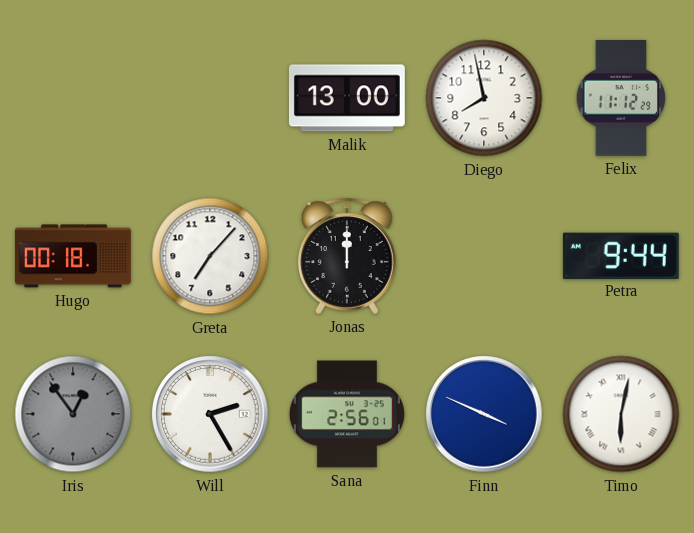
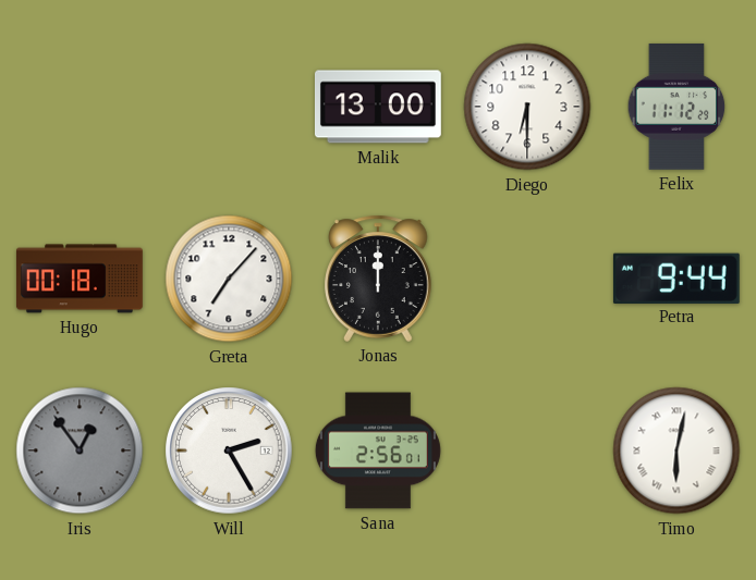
Diego: 7:58 -> 6:30 (527, 107)
Finn: 3:49 -> none (484, 414)
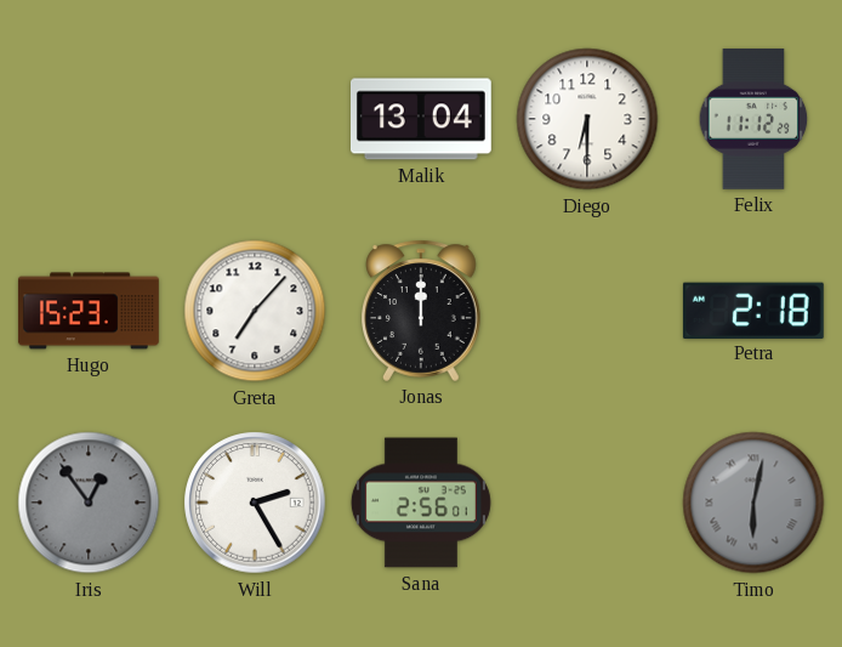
Malik: 13:00 -> 13:04 (421, 119)
Hugo: 00:18 -> 15:23 (89, 311)
Petra: 9:44 -> 2:18 (753, 310)
Timo dial: white -> grey (753, 503)
